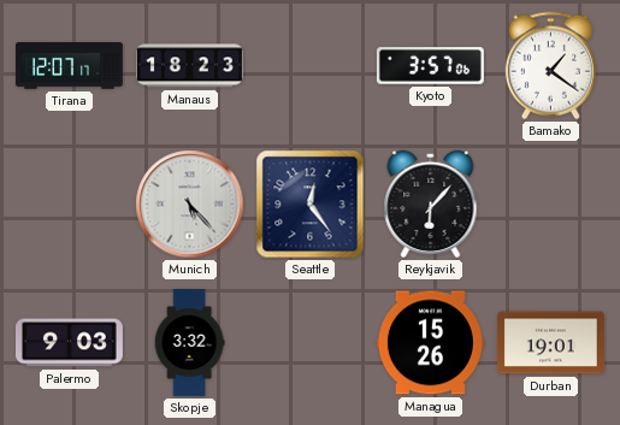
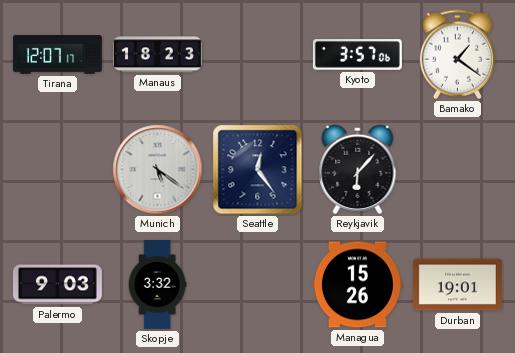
Munich: 5:23 -> 5:21 (158, 170)
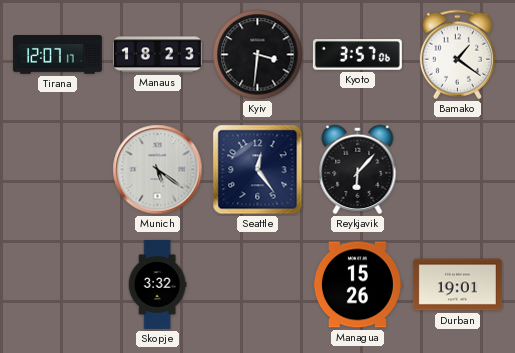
Kyiv: none -> 3:31 (258, 55)
Palermo: 9:03 -> none (57, 285)
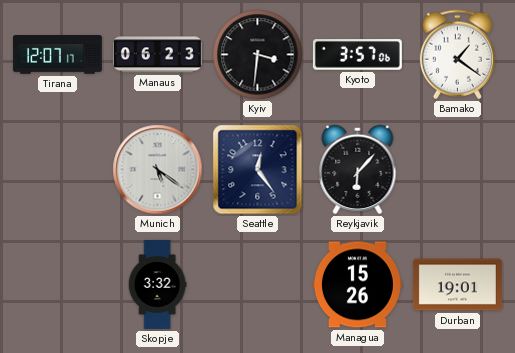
Manaus: 18:23 -> 06:23 (157, 55)
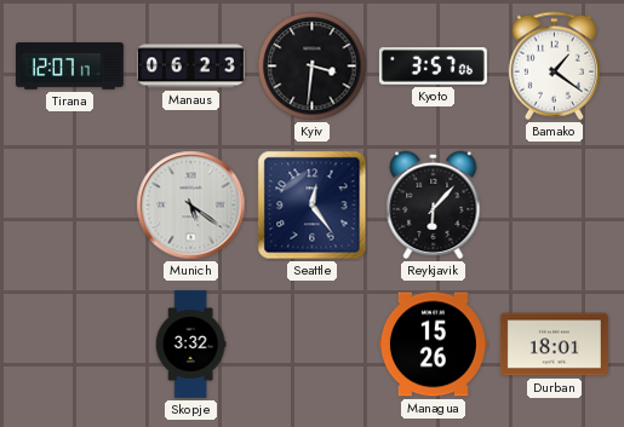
Durban: 19:01 -> 18:01 (554, 345)
